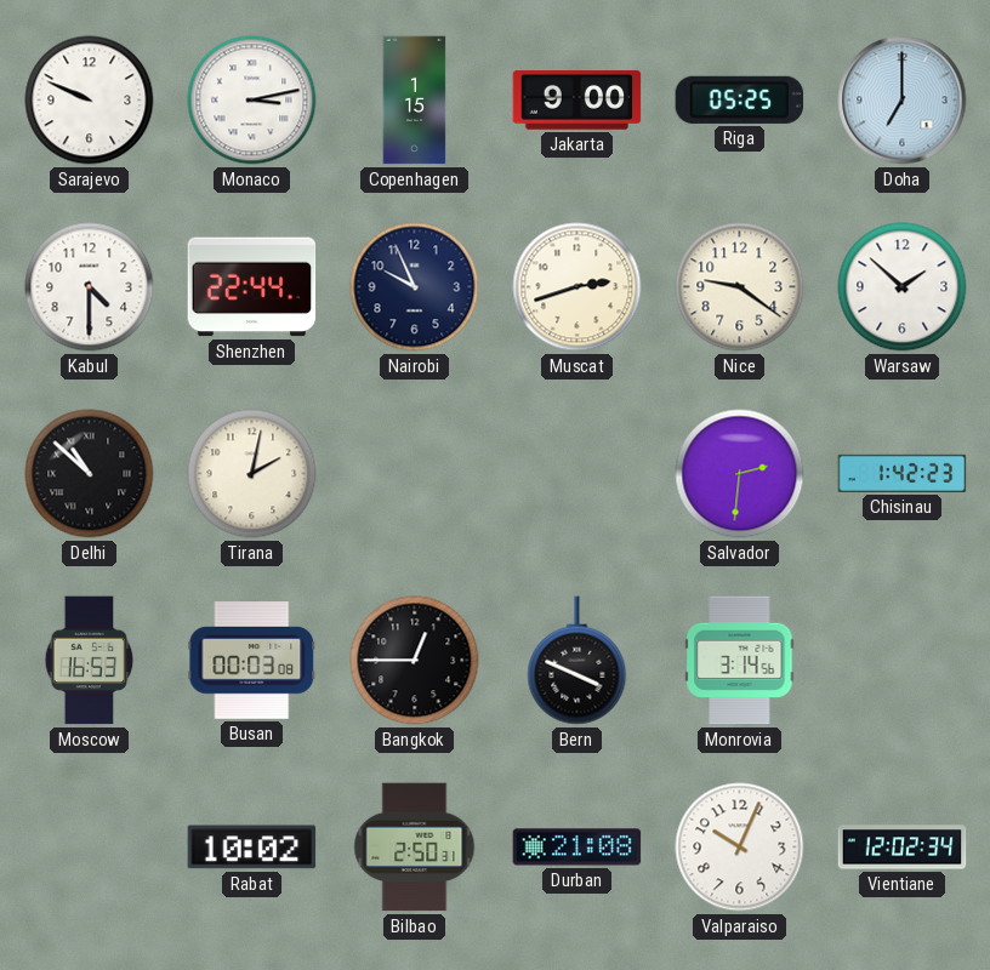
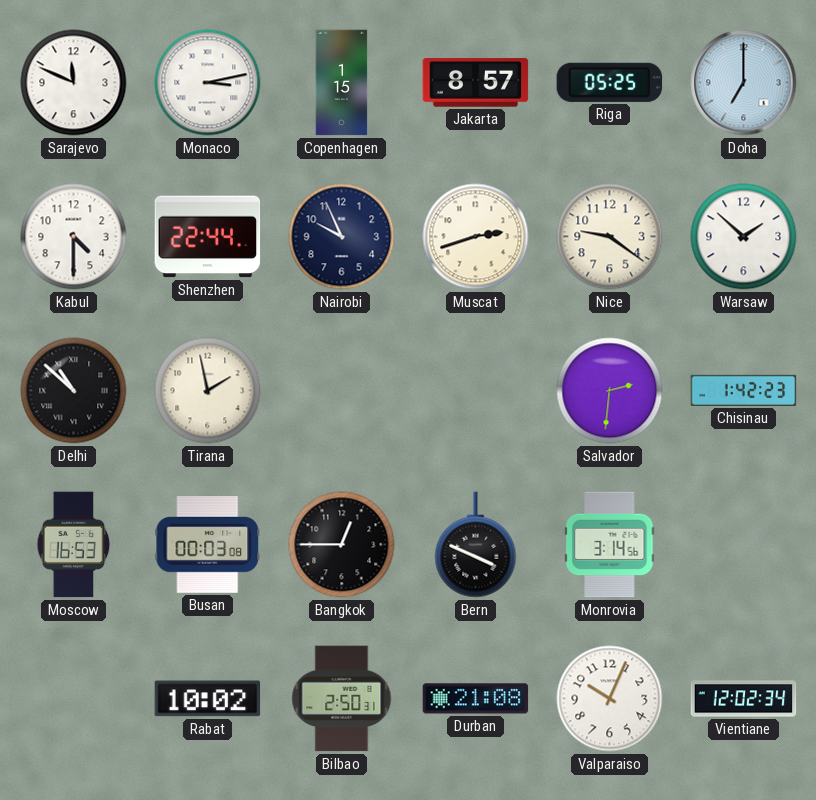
Sarajevo: 9:49 -> 11:49 (74, 83)
Jakarta: 9:00 -> 8:57 (476, 83)
Tirana: 2:02 -> 1:58 (208, 391)
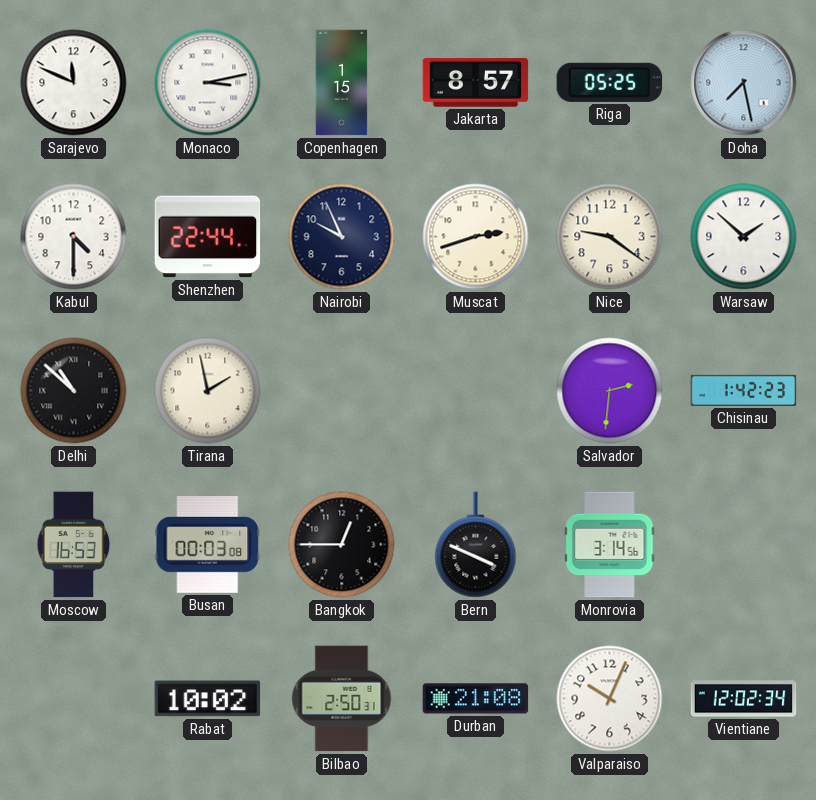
Doha: 7:00 -> 7:28 (744, 83)
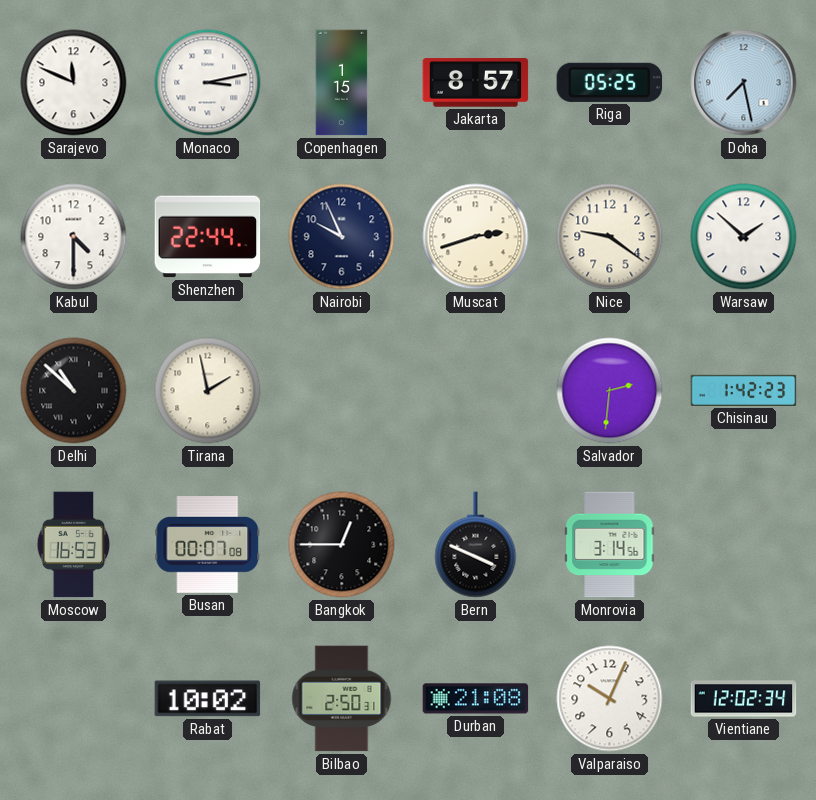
Busan: 00:03 -> 00:07 (208, 545)
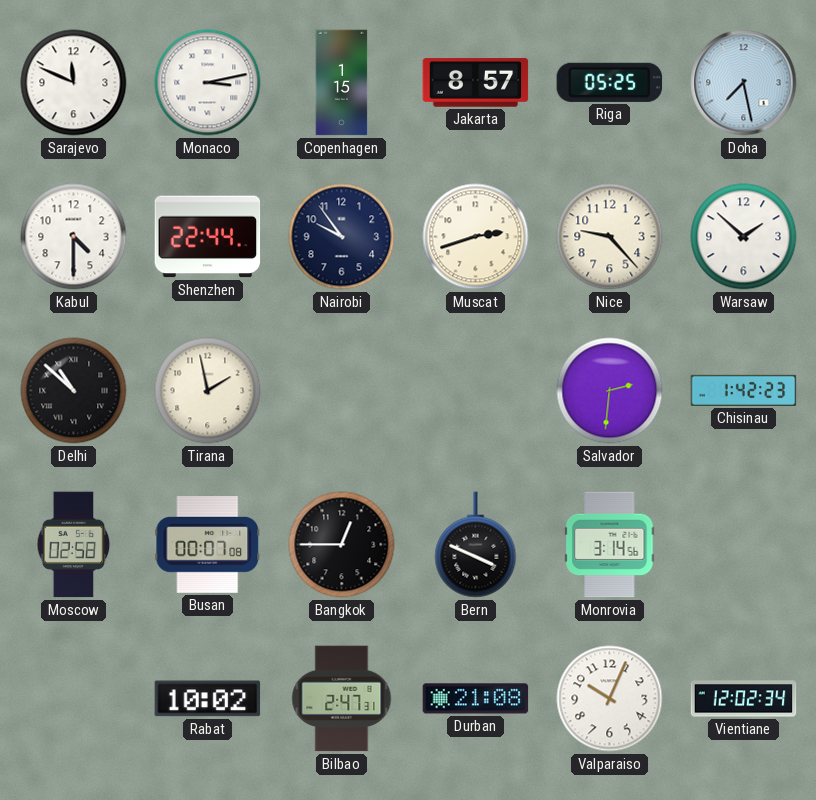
Nairobi: 9:56 -> 9:54 (342, 237)
Nice: 9:21 -> 9:23 (610, 237)
Moscow: 16:53 -> 02:58 (74, 545)
Bilbao: 2:50 -> 2:47 (342, 699)
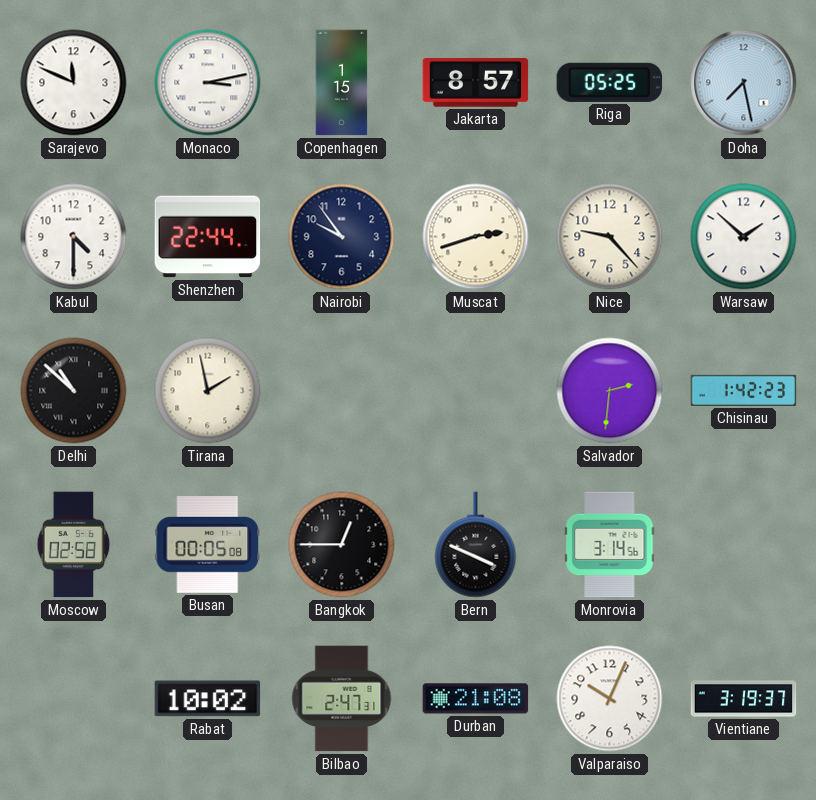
Busan: 00:07 -> 00:05 (208, 545)
Vientiane: 12:02 -> 3:19 (744, 699)
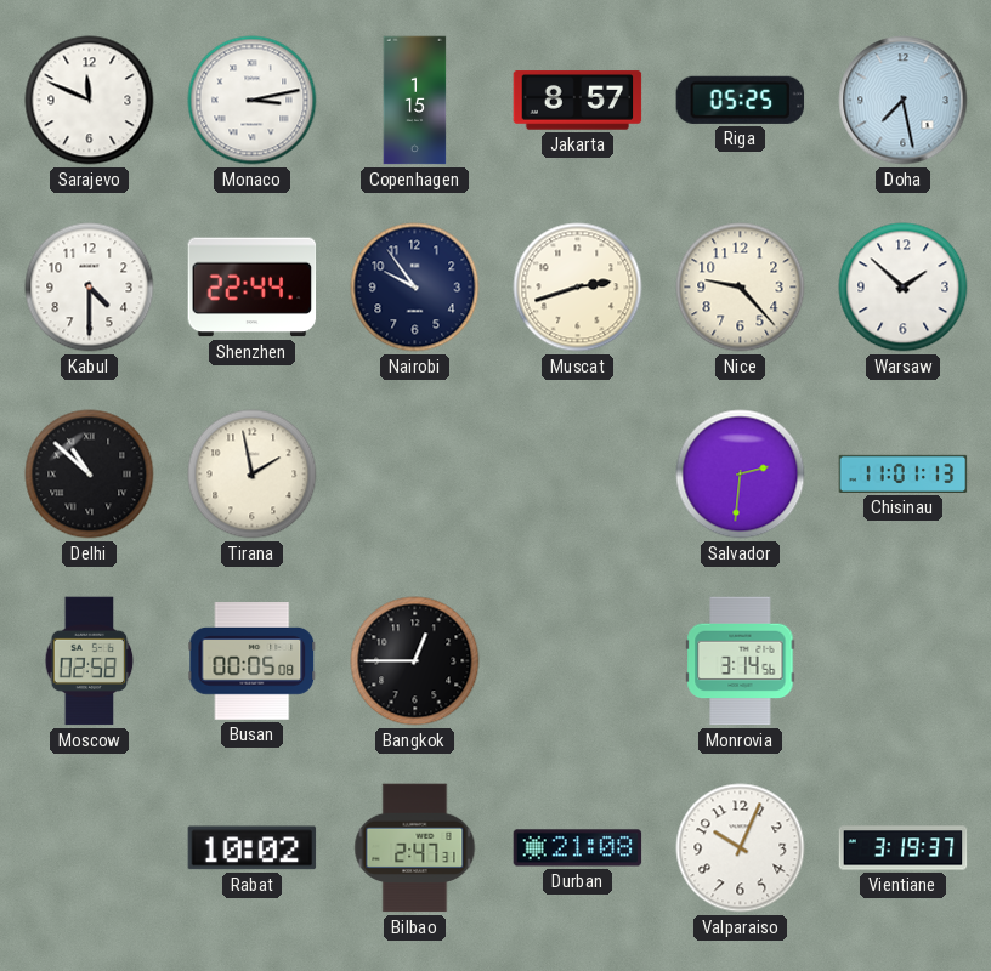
Chisinau: 1:42 -> 11:01 (904, 473)
Bern: 3:49 -> none (476, 545)
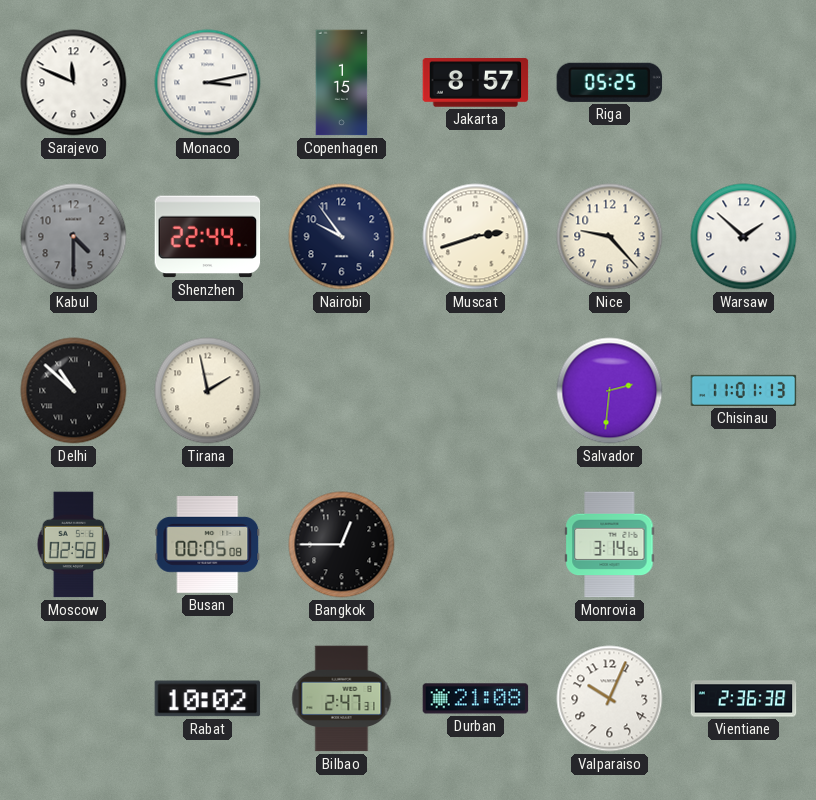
Doha: 7:28 -> none (904, 101)
Kabul dial: white -> grey (74, 237)
Vientiane: 3:19 -> 2:36 (744, 699)
